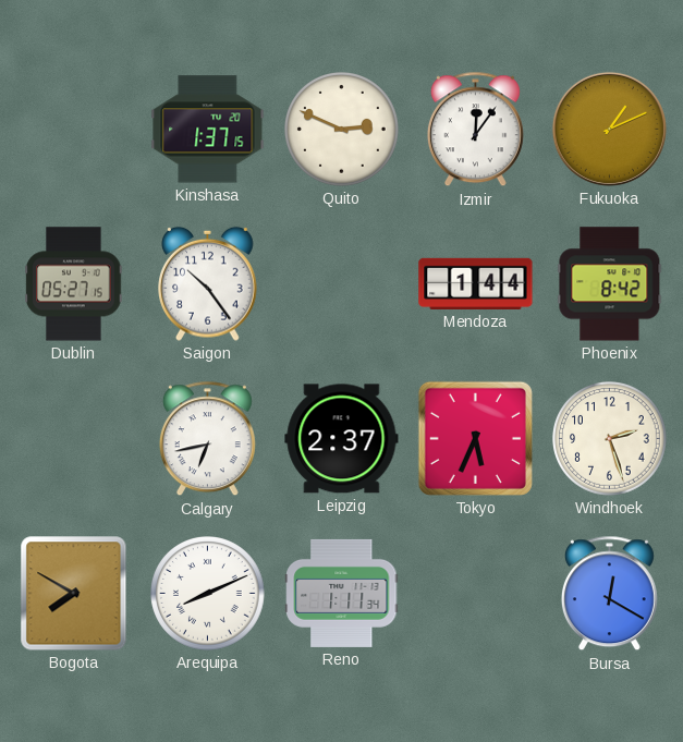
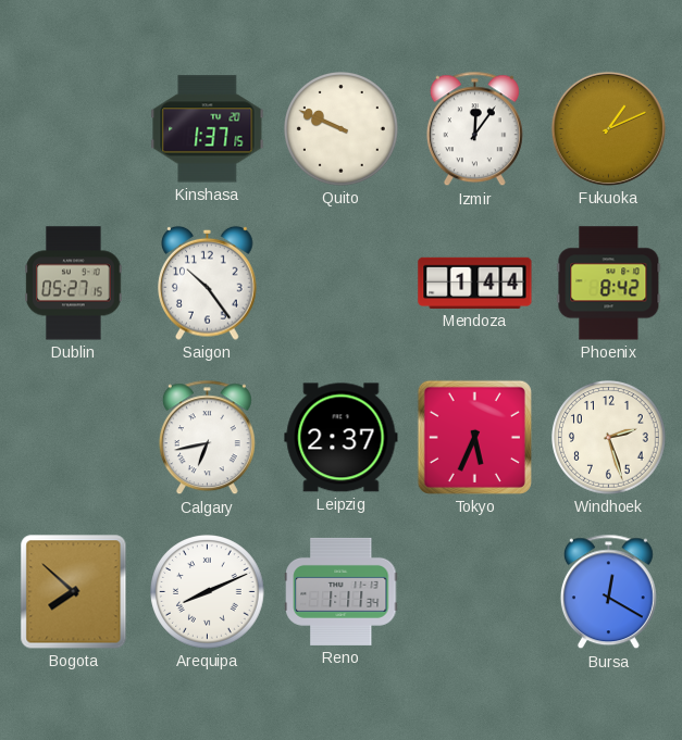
Quito: 2:49 -> 9:49 (342, 129)
Bogota: 7:50 -> 7:52 (74, 592)
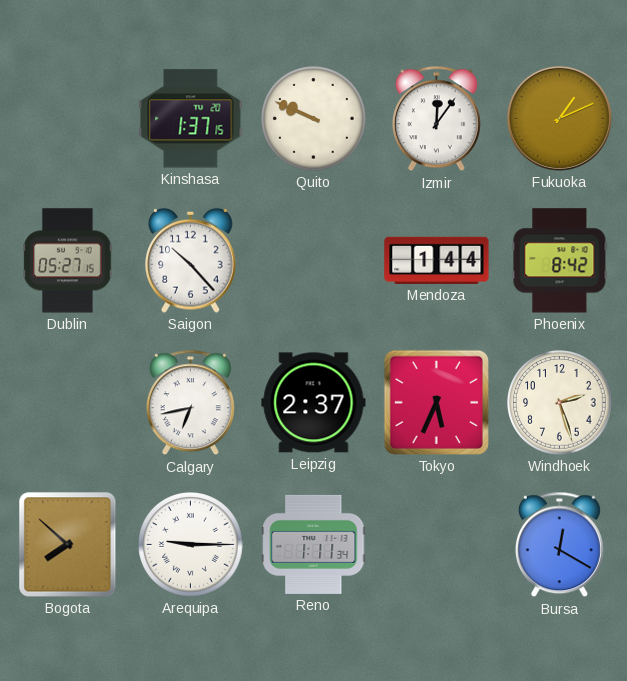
Saigon: 10:24 -> 10:23 (191, 260)
Arequipa: 8:11 -> 9:15 (191, 545)
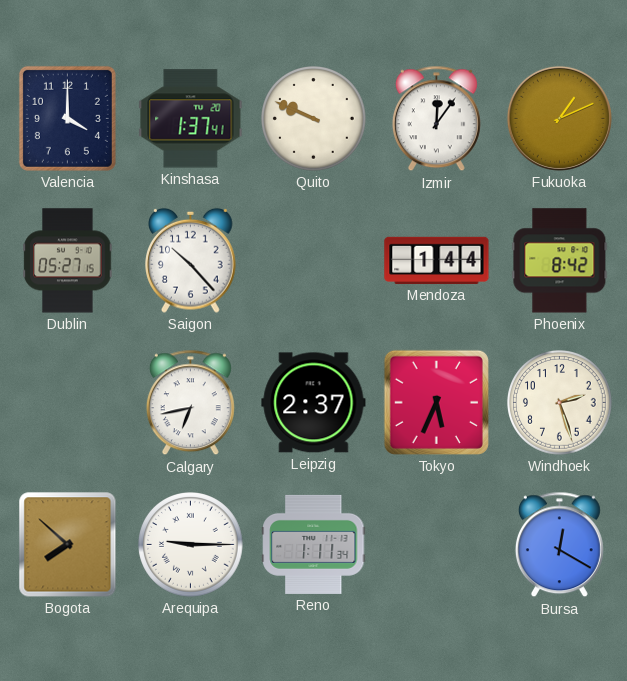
Valencia: none -> 4:00 (67, 118)
Kinshasa: 1:37:15 -> 1:37:41 (191, 119)
